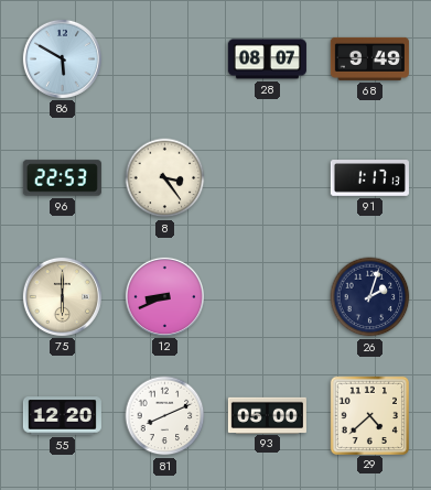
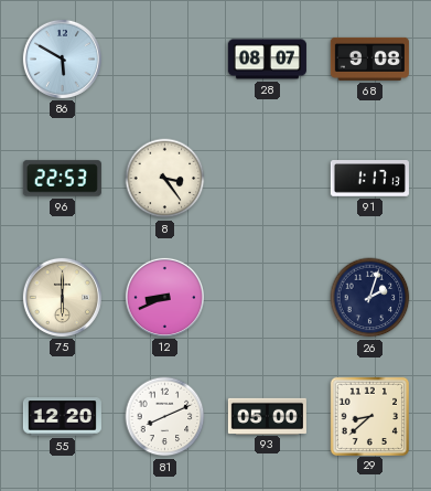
68: 9:49 -> 9:08 (369, 58)
29: 4:38 -> 8:38 (369, 416)
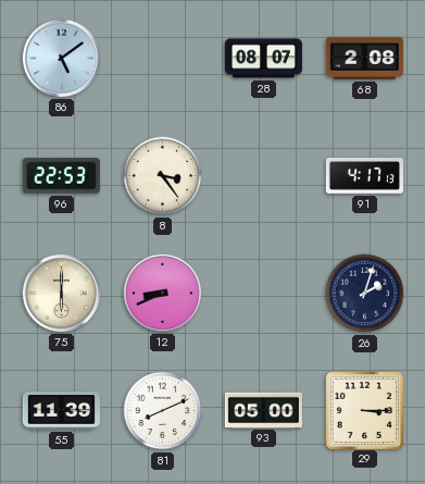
86: 5:50 -> 5:09 (61, 58)
68: 9:08 -> 2:08 (364, 58)
91: 1:17 -> 4:17 (364, 176)
55: 12:20 -> 11:39 (61, 411)
29: 8:38 -> 3:15 (364, 410)
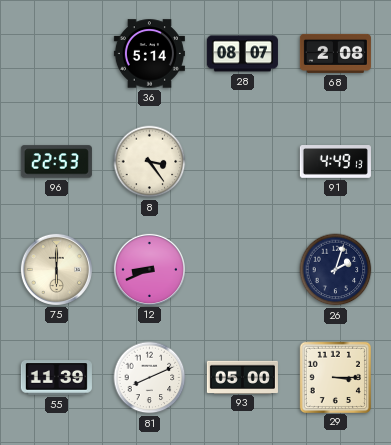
86: 5:09 -> none (61, 58)
36: none -> 5:14 (149, 54)
91: 4:17 -> 4:49 (335, 162)
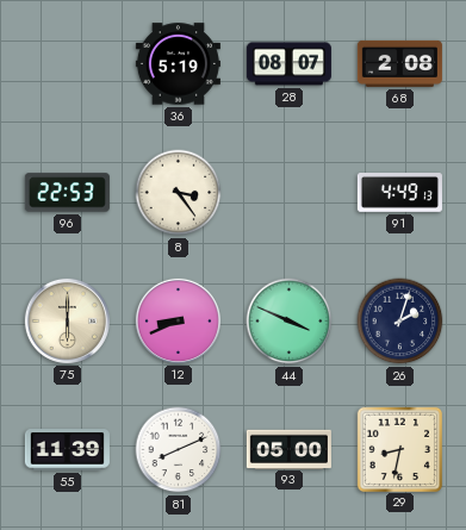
36: 5:14 -> 5:19 (178, 64)
44: none -> 3:49 (290, 322)
29: 3:15 -> 8:32 (399, 449)
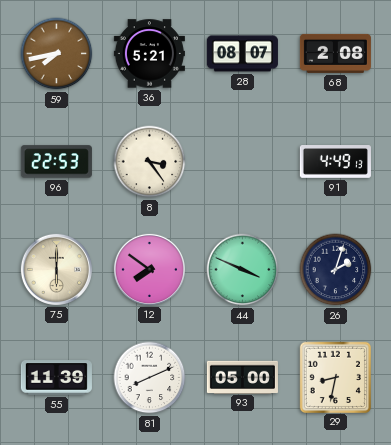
59: none -> 7:43 (57, 54)
36: 5:19 -> 5:21 (149, 54)
12: 8:41 -> 7:51 (149, 269)
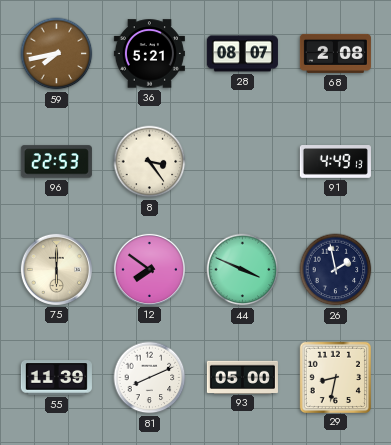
26: 2:03 -> 1:58 (336, 270)
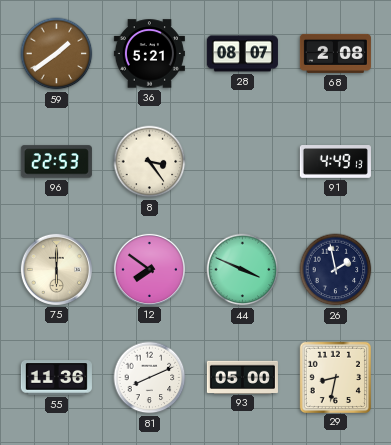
59: 7:43 -> 1:39 (57, 54)
55: 11:39 -> 11:36 (56, 378)
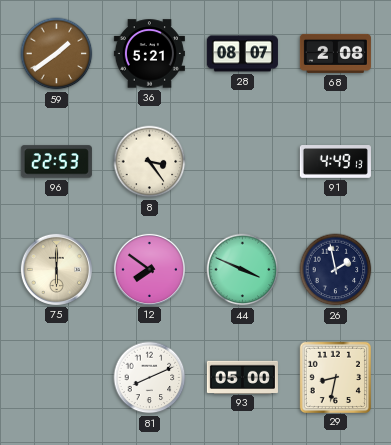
55: 11:36 -> none (56, 378)
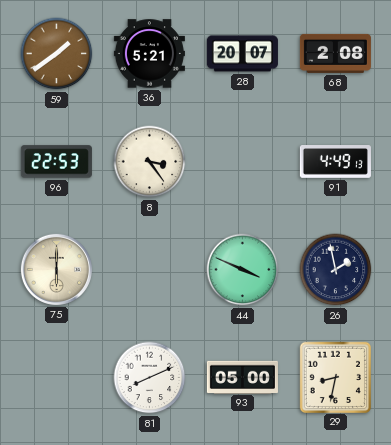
28: 08:07 -> 20:07 (242, 54)
12: 7:51 -> none (149, 269)
